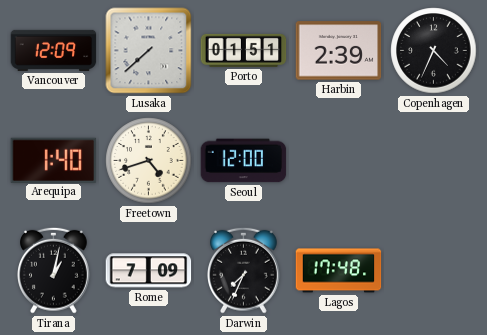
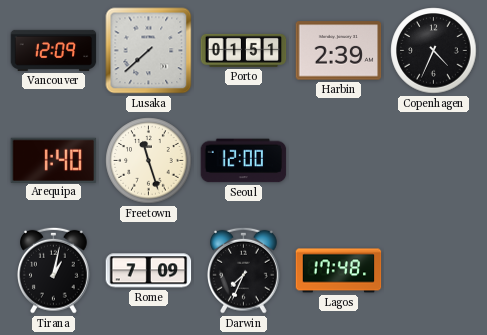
Freetown: 4:42 -> 11:27 (149, 161)
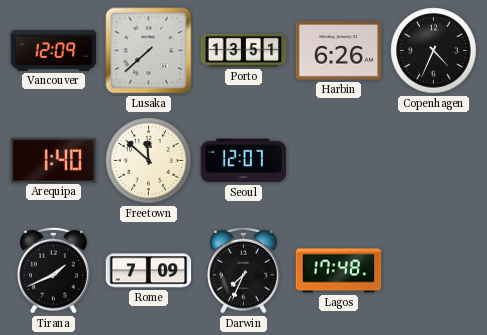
Porto: 01:51 -> 13:51 (244, 50)
Harbin: 2:39 -> 6:26 (339, 51)
Freetown: 11:27 -> 11:52 (149, 161)
Seoul: 12:00 -> 12:07 (244, 161)
Tirana: 1:02 -> 1:41 (54, 270)
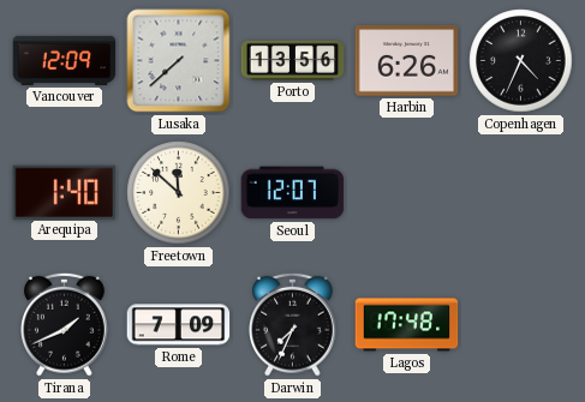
Porto: 13:51 -> 13:56 (293, 60)
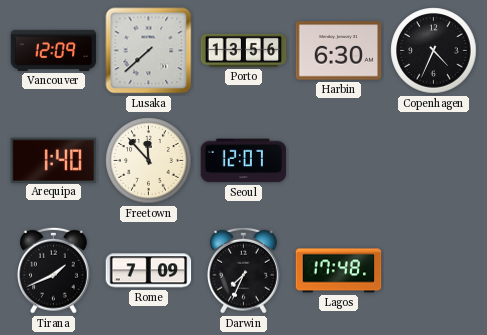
Harbin: 6:26 -> 6:30 (339, 51)
Freetown: 11:52 -> 11:53 (149, 161)
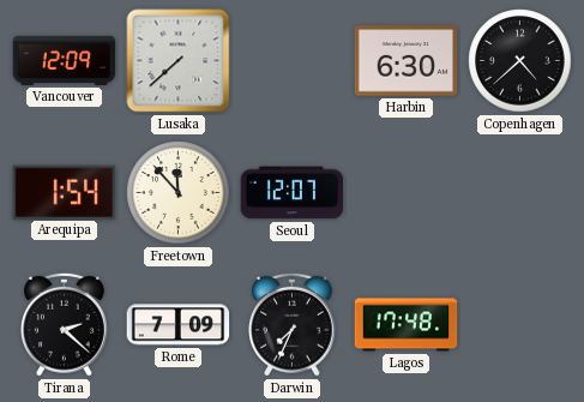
Porto: 13:56 -> none (244, 50)
Copenhagen: 4:34 -> 4:38 (520, 61)
Arequipa: 1:40 -> 1:54 (65, 192)
Tirana: 1:41 -> 2:22 (65, 324)
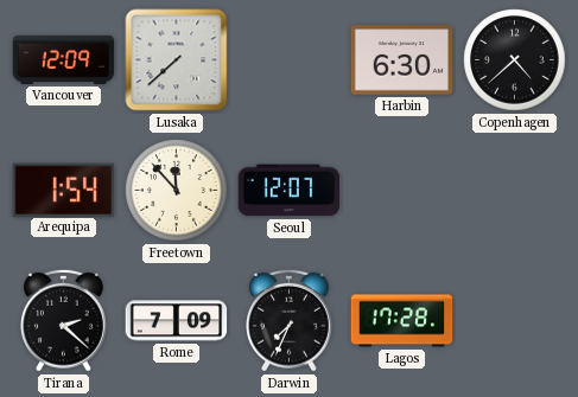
Lagos: 17:48 -> 17:28 (402, 321)
